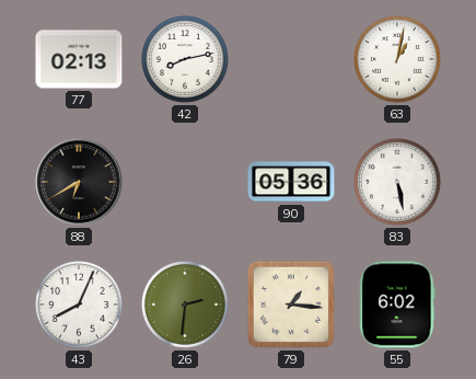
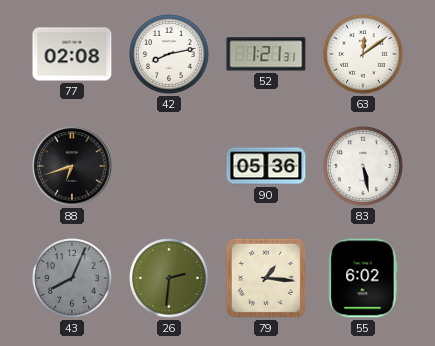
77: 02:13 -> 02:08 (72, 54)
52: none -> 1:21 (266, 54)
63: 1:02 -> 12:09 (363, 54)
88: 6:40 -> 6:42 (72, 166)
43 dial: white -> grey (72, 278)
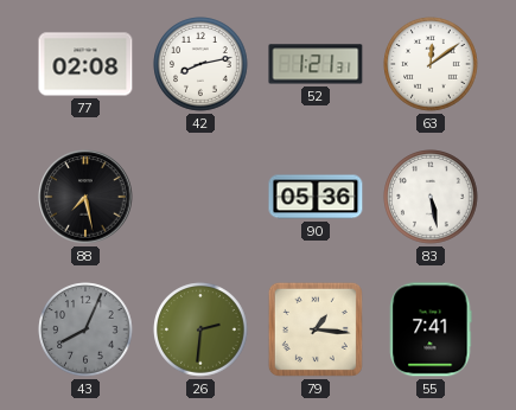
88: 6:42 -> 7:28 (85, 197)
55: 6:02 -> 7:41 (431, 329)
